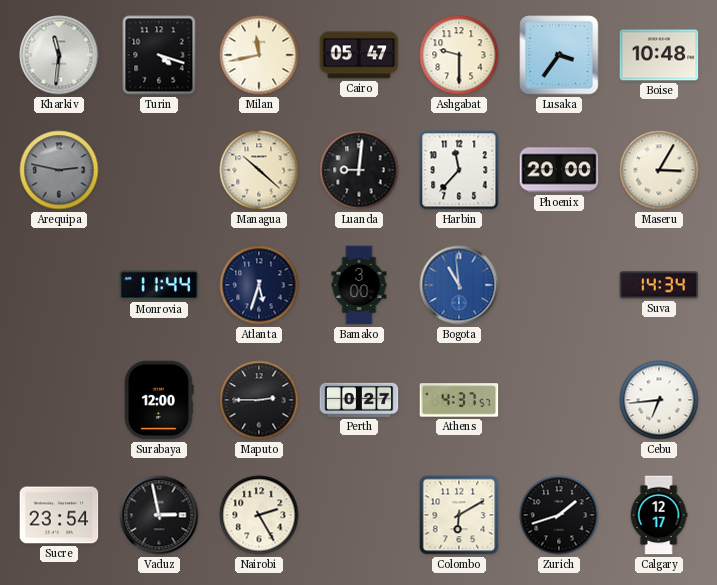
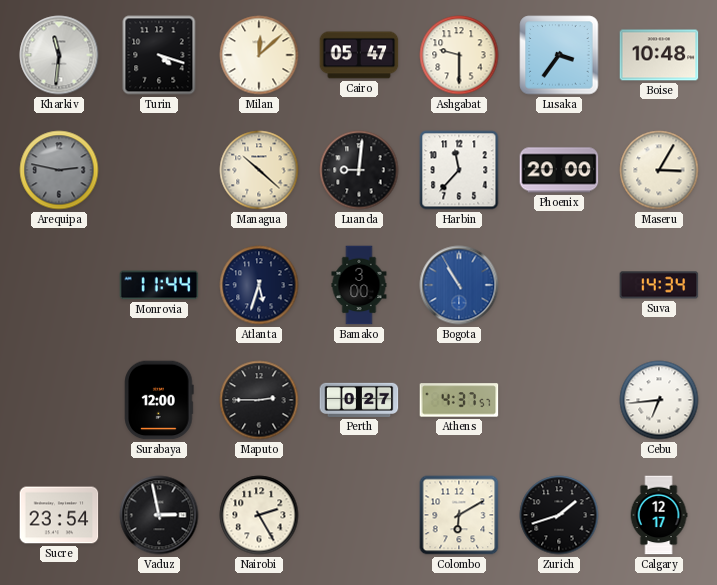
Milan: 11:43 -> 12:08 (259, 55)
Bogota: 10:59 -> 10:55 (459, 285)
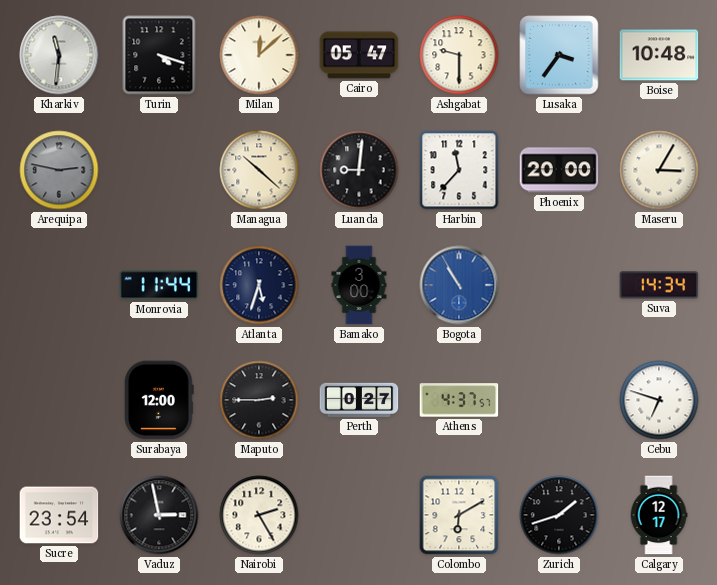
Cebu: 6:44 -> 6:48 (659, 400)
